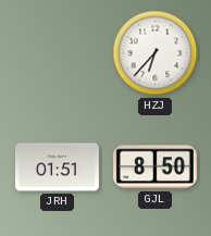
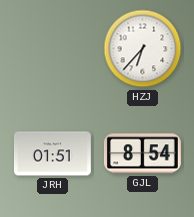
GJL: 8:50 -> 8:54 (143, 154)
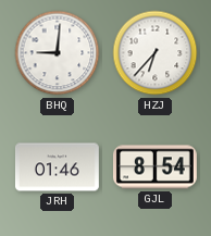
BHQ: none -> 9:01 (58, 53)
JRH: 01:51 -> 01:46 (58, 167)
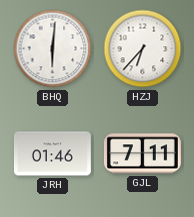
BHQ: 9:01 -> 6:01 (53, 49)
GJL: 8:54 -> 7:11 (143, 154)
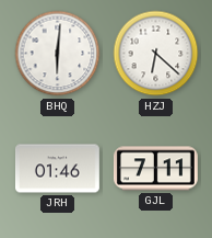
HZJ: 6:37 -> 6:22 (156, 54)
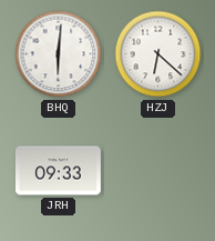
JRH: 01:46 -> 09:33 (59, 171)
GJL: 7:11 -> none (156, 169)
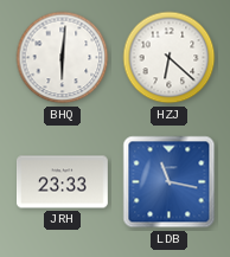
JRH: 09:33 -> 23:33 (63, 182)
LDB: none -> 11:17 (170, 182)
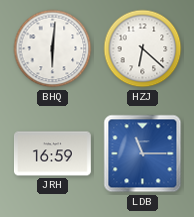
JRH: 23:33 -> 16:59 (53, 154)
LDB: 11:17 -> 11:15 (143, 154)
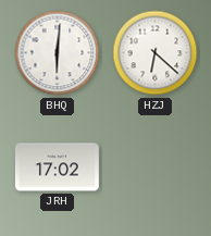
JRH: 16:59 -> 17:02 (58, 167)
LDB: 11:15 -> none (143, 154)
